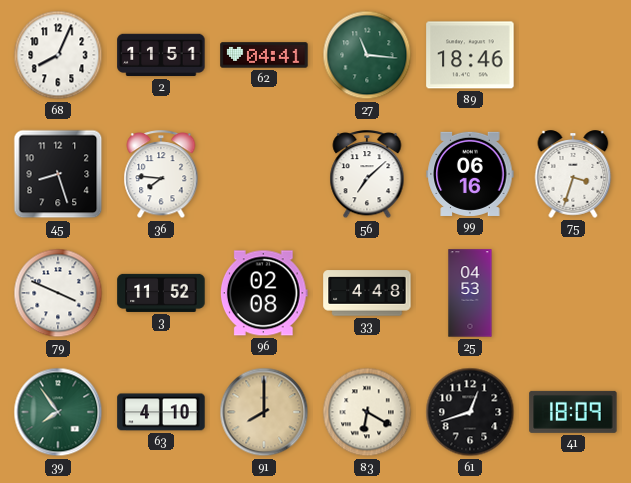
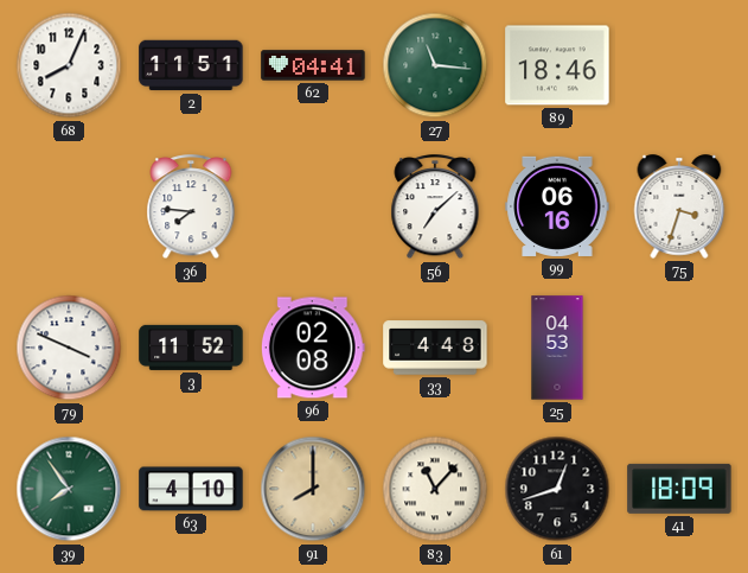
45: 8:27 -> none (58, 174)
83: 6:20 -> 11:07 (435, 489)
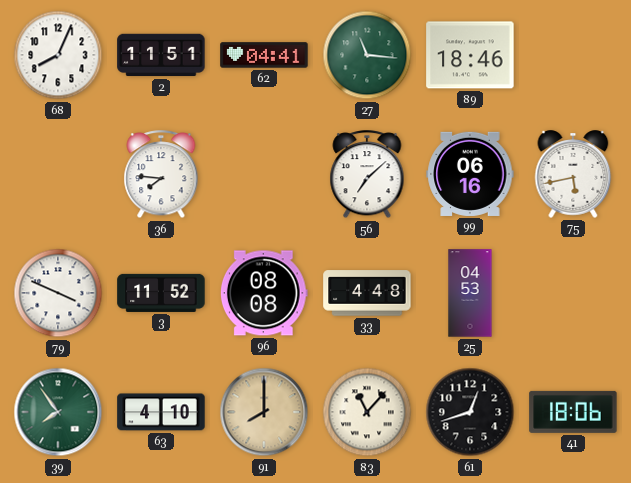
75: 3:33 -> 5:43 (573, 174)
96: 02:08 -> 08:08 (264, 293)
41: 18:09 -> 18:06 (573, 412)
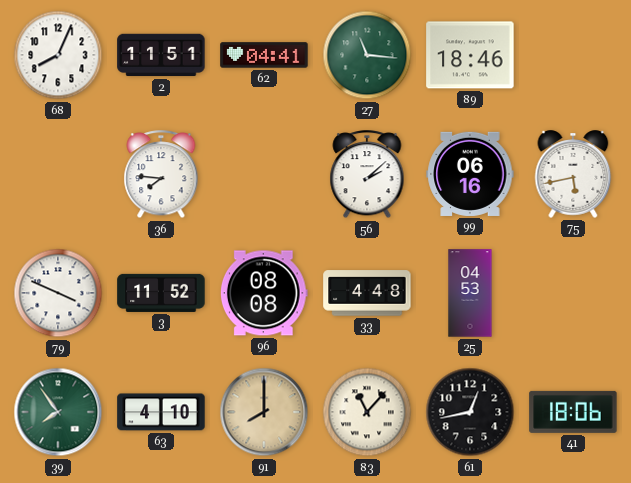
56: 7:08 -> 2:08 (367, 175)
61: 12:42 -> 12:43 (470, 412)
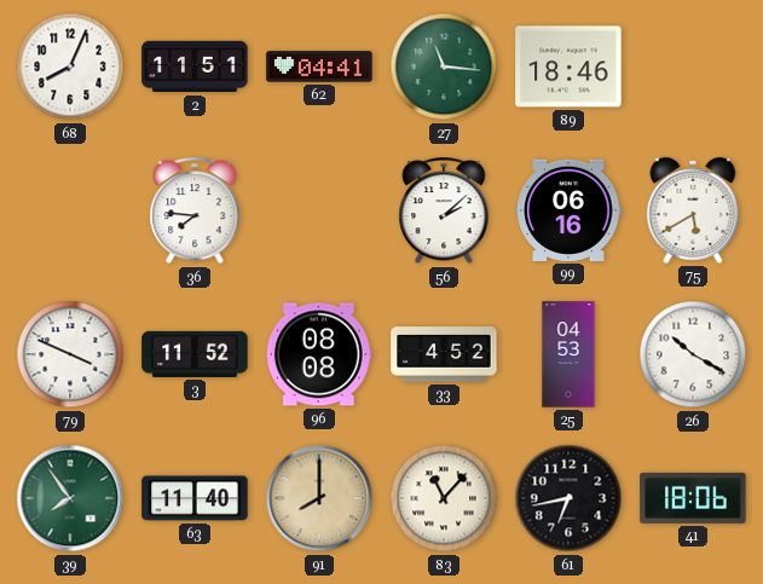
75: 5:43 -> 5:40 (693, 210)
33: 4:48 -> 4:52 (444, 354)
26: none -> 10:20 (693, 354)
63: 4:10 -> 11:40 (195, 498)
61: 12:43 -> 6:43 (568, 498)
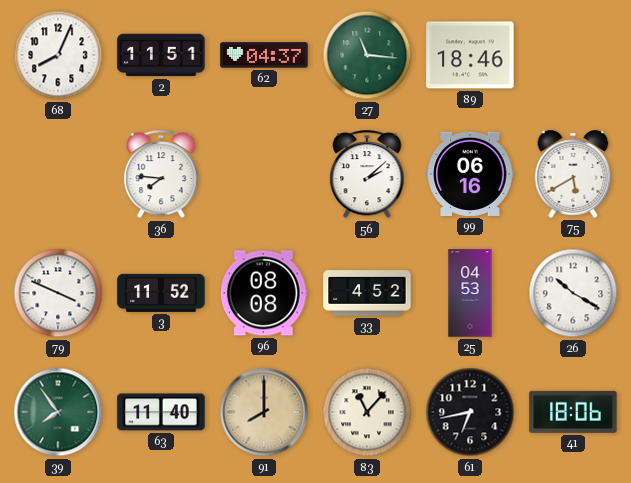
62: 04:41 -> 04:37 (264, 55)
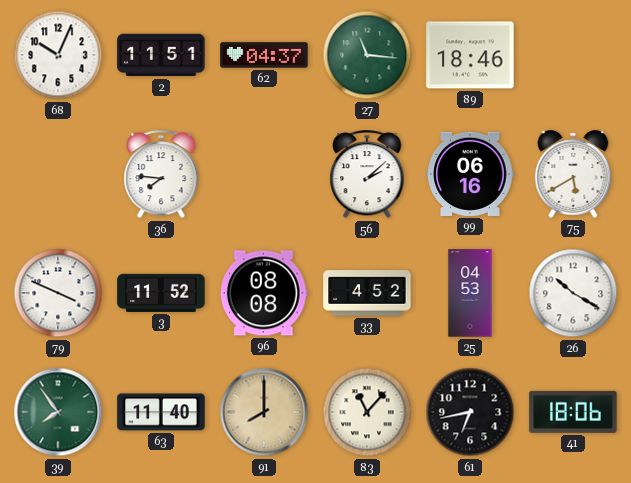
68: 8:04 -> 10:04 (58, 55)
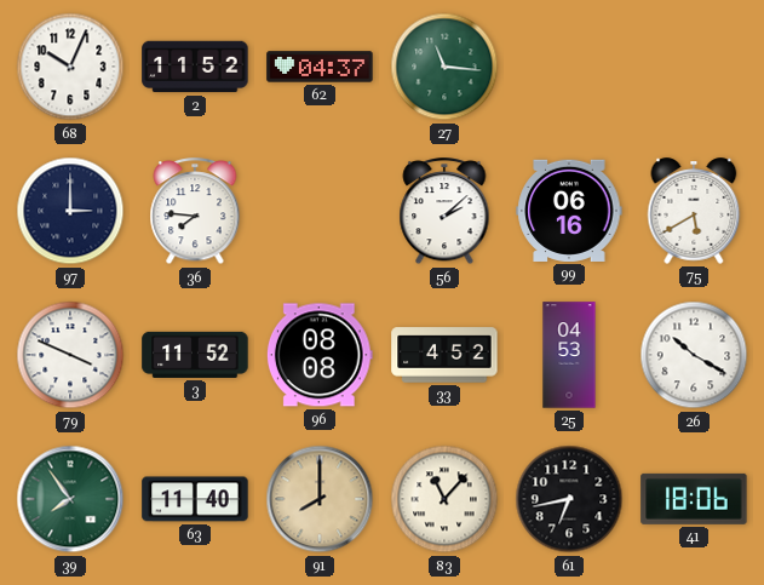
2: 11:51 -> 11:52 (195, 67)
89: 18:46 -> none (470, 55)
97: none -> 3:00 (70, 211)
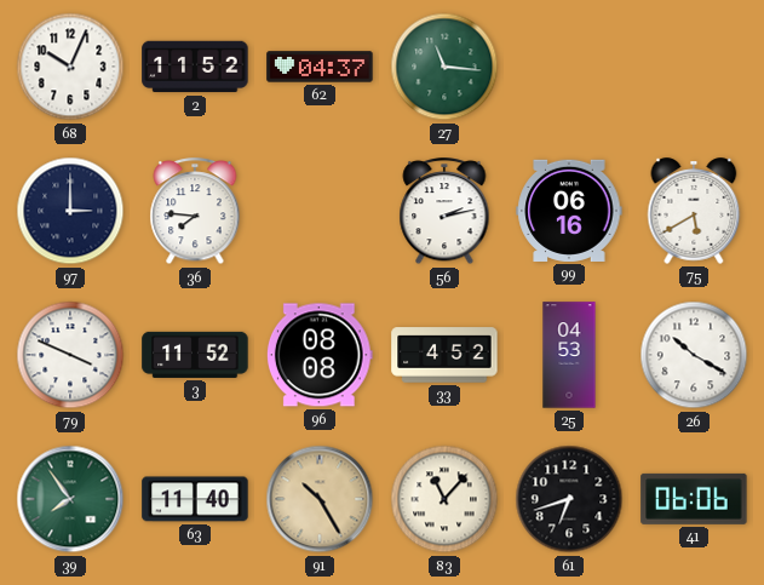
56: 2:08 -> 2:13 (444, 212)
91: 8:00 -> 10:25 (320, 499)
61: 6:43 -> 6:42 (569, 499)
41: 18:06 -> 06:06 (694, 499)
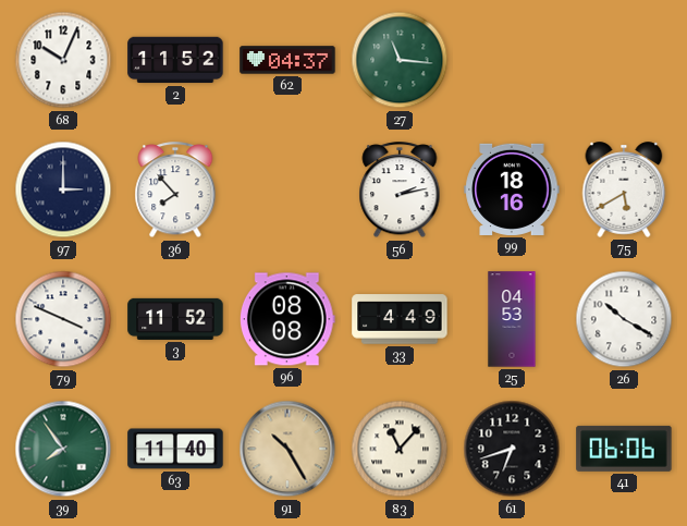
36: 7:46 -> 7:53 (175, 191)
99: 06:16 -> 18:16 (512, 189)
33: 4:52 -> 4:49 (400, 319)
